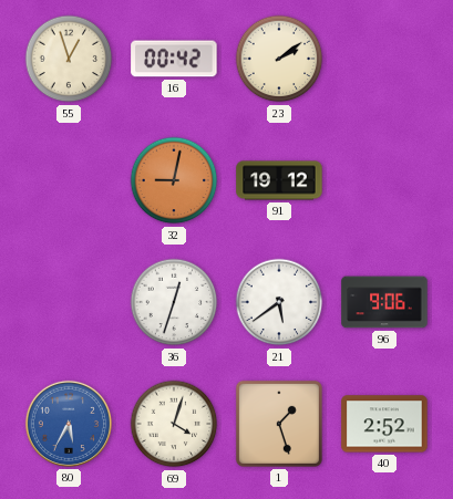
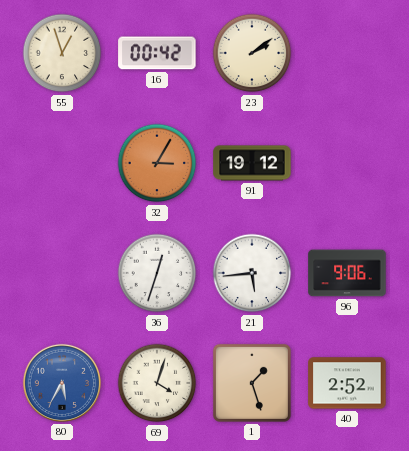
32: 9:02 -> 3:05 (157, 163)
21: 5:39 -> 5:44 (252, 273)
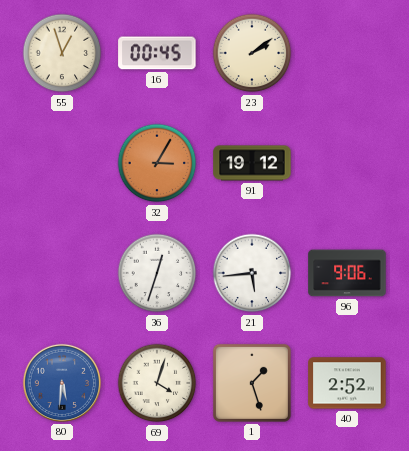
16: 00:42 -> 00:45 (157, 53)
80: 5:35 -> 5:31 (62, 383)
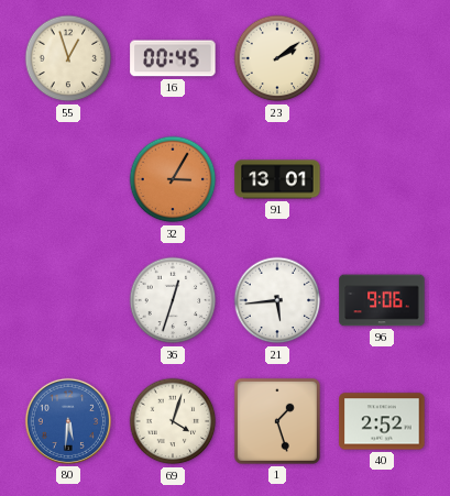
91: 19:12 -> 13:01 (277, 179)
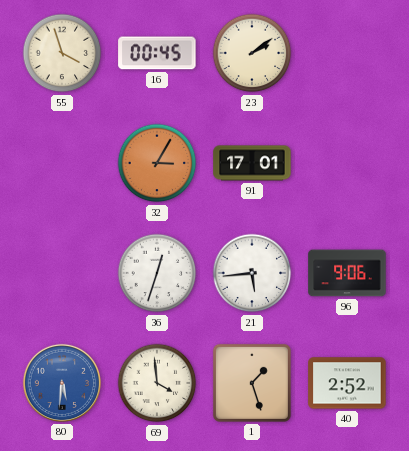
55: 12:57 -> 3:57 (62, 53)
91: 13:01 -> 17:01 (252, 163)
69: 4:03 -> 3:59 (157, 383)
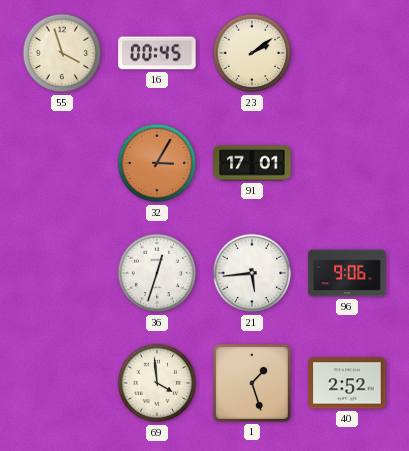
80: 5:31 -> none (62, 383)
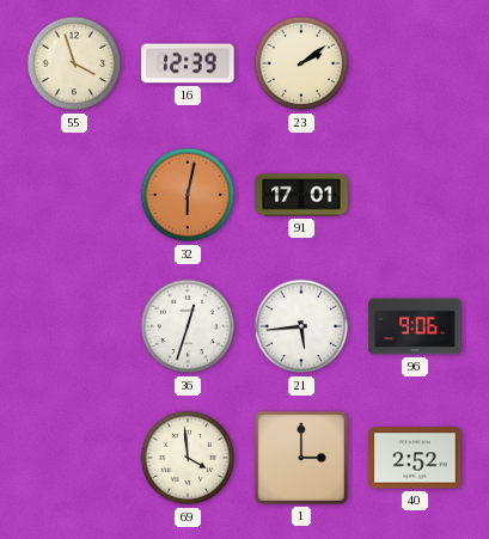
16: 00:45 -> 12:39 (188, 63)
32: 3:05 -> 6:02 (188, 195)
1: 1:27 -> 3:00 (301, 458)
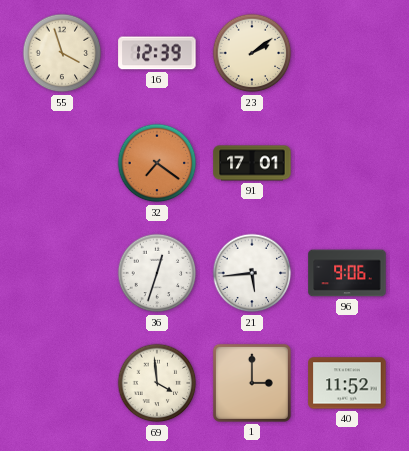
32: 6:02 -> 7:21 (157, 163)
40: 2:52 -> 11:52 (347, 383)
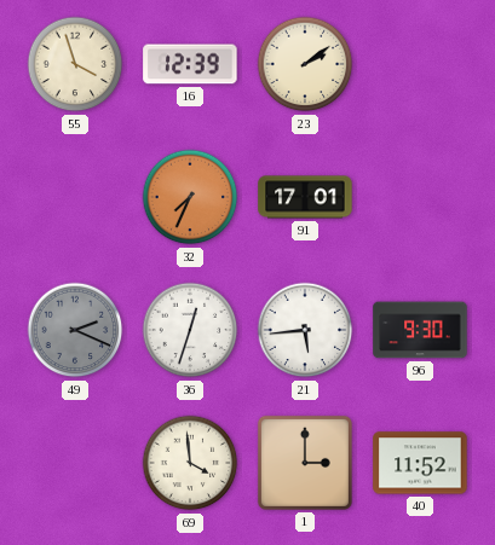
32: 7:21 -> 7:34 (190, 197)
49: none -> 2:19 (75, 330)
96: 9:06 -> 9:30 (420, 330)
